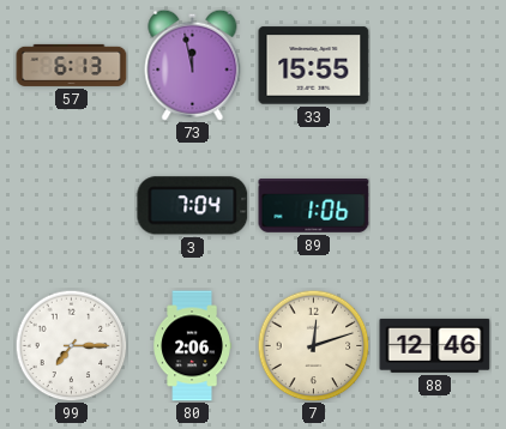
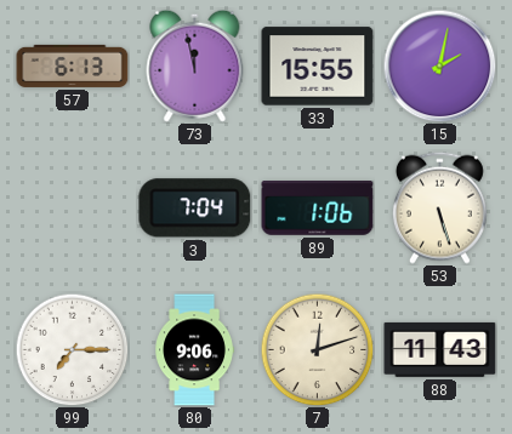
15: none -> 2:02 (439, 65)
53: none -> 5:27 (439, 207)
80: 2:06 -> 9:06 (194, 350)
88: 12:46 -> 11:43 (440, 349)
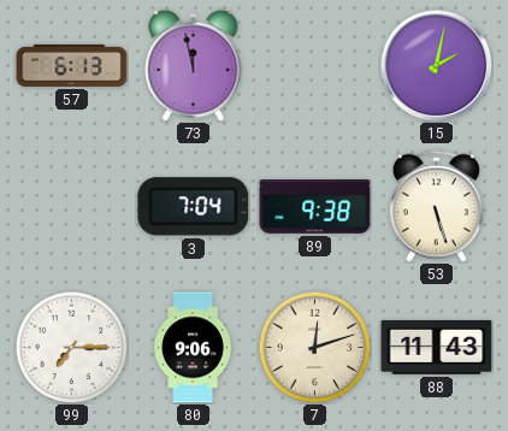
33: 15:55 -> none (318, 67)
89: 1:06 -> 9:38 (315, 207)
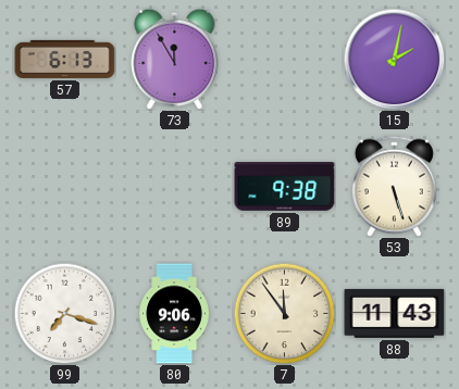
73: 11:58 -> 11:55 (175, 59)
3: 7:04 -> none (194, 207)
99: 7:15 -> 7:18 (64, 313)
7: 12:12 -> 11:54 (284, 313)
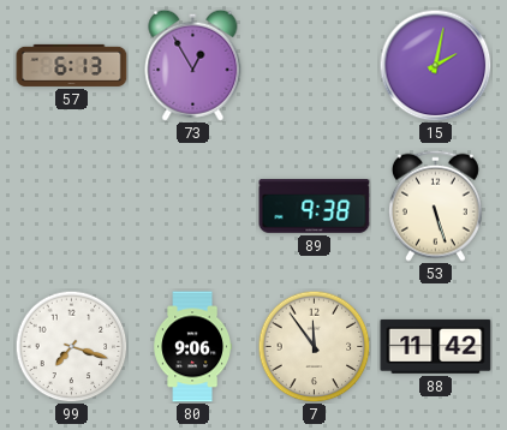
73: 11:55 -> 12:55 (193, 65)
88: 11:43 -> 11:42 (436, 346)
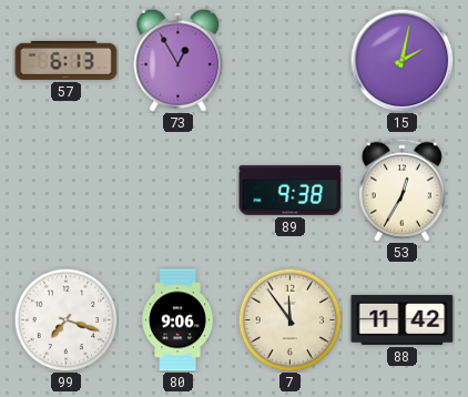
53: 5:27 -> 12:35 (401, 190)
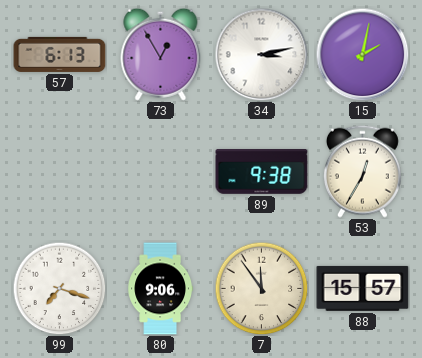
34: none -> 3:13 (261, 54)
88: 11:42 -> 15:57 (363, 288)
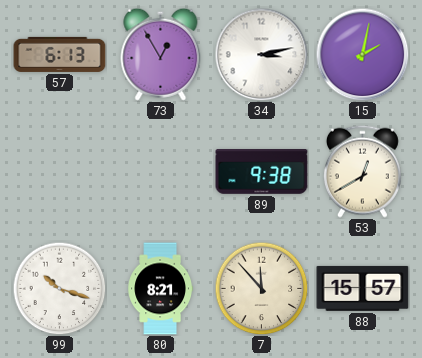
53: 12:35 -> 12:40 (362, 171)
99: 7:18 -> 10:18 (59, 288)
80: 9:06 -> 8:21 (160, 289)
7: 11:54 -> 11:53 (261, 288)
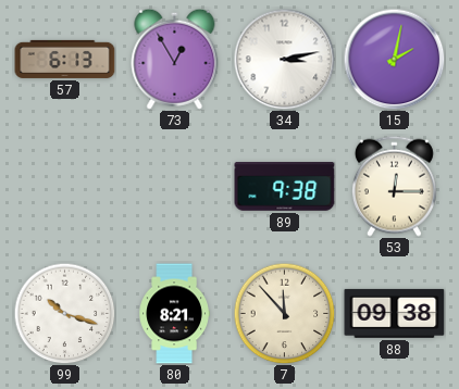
53: 12:40 -> 12:15 (394, 186)
88: 15:57 -> 09:38 (395, 313)
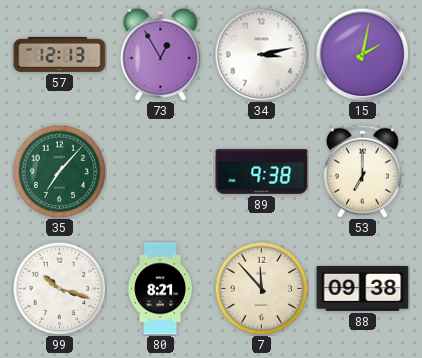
57: 6:13 -> 12:13 (60, 54)
35: none -> 7:07 (59, 171)
53: 12:15 -> 7:00 (362, 171)
